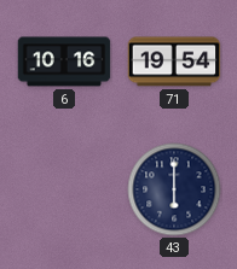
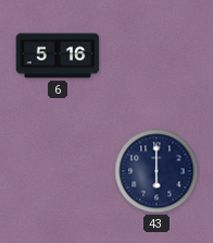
6: 10:16 -> 5:16 (58, 56)
71: 19:54 -> none (174, 62)
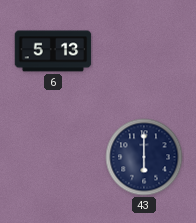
6: 5:16 -> 5:13 (53, 51)
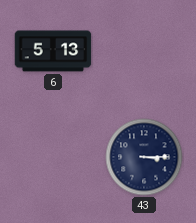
43: 6:00 -> 3:15 (144, 157)
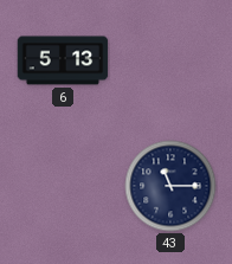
43: 3:15 -> 11:15 (170, 186)
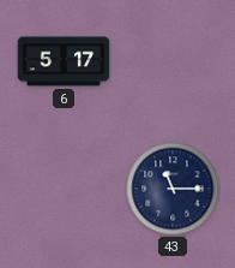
6: 5:13 -> 5:17 (64, 61)
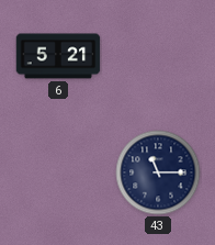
6: 5:17 -> 5:21 (58, 56)
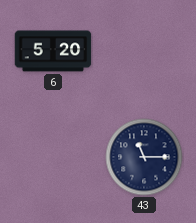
6: 5:21 -> 5:20 (53, 51)
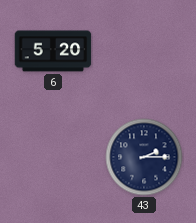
43: 11:15 -> 2:15 (144, 157)
